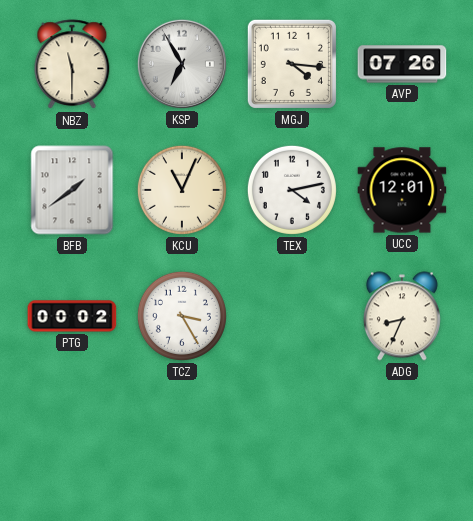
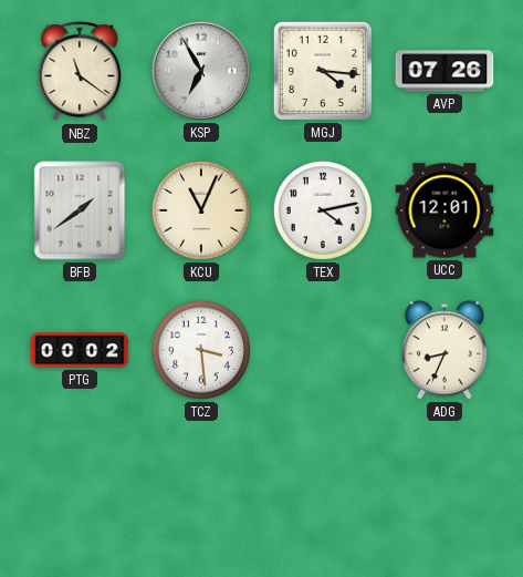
NBZ: 11:30 -> 11:21 (80, 72)
TCZ: 3:25 -> 3:29 (201, 350)
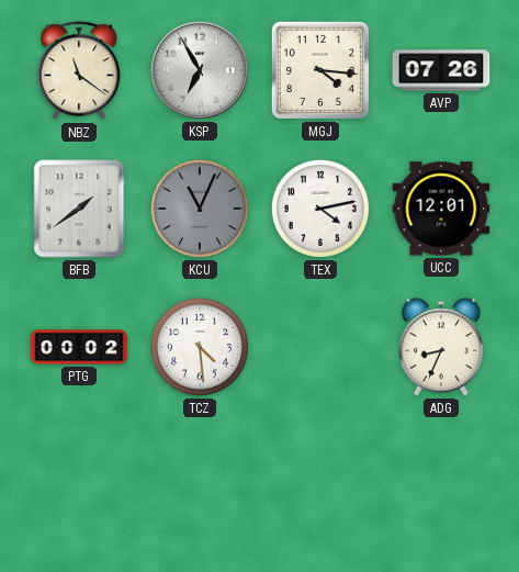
KCU dial: cream -> grey (200, 209)
TCZ: 3:29 -> 4:29 (200, 347)
